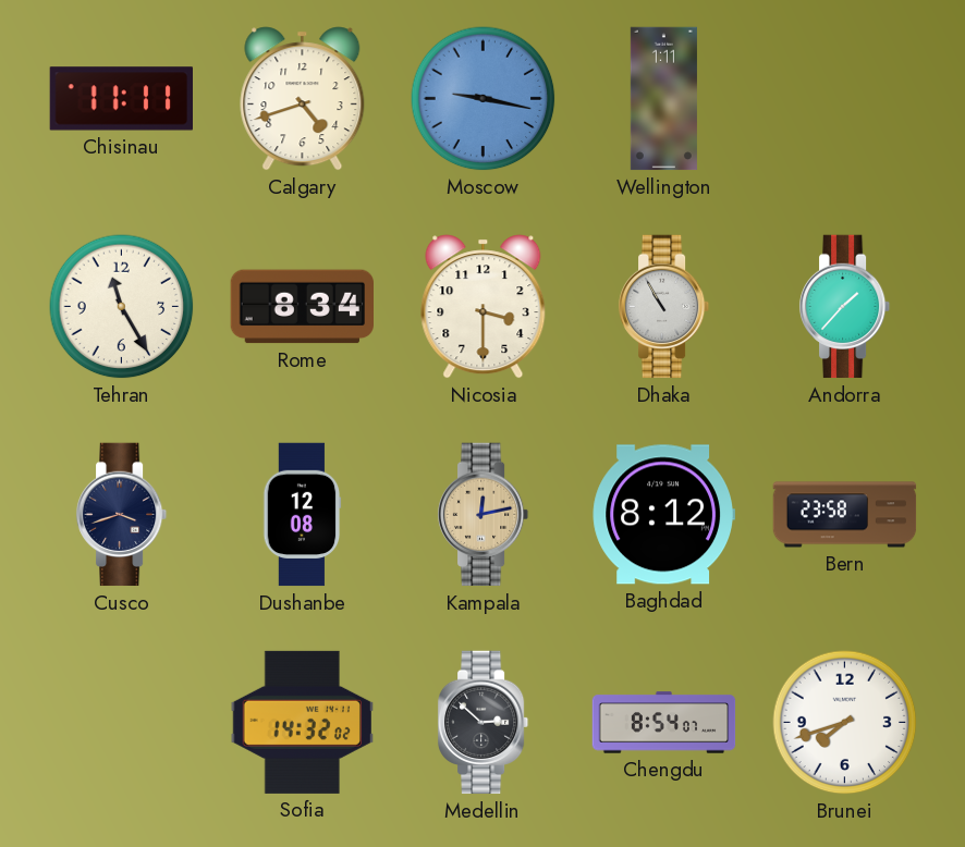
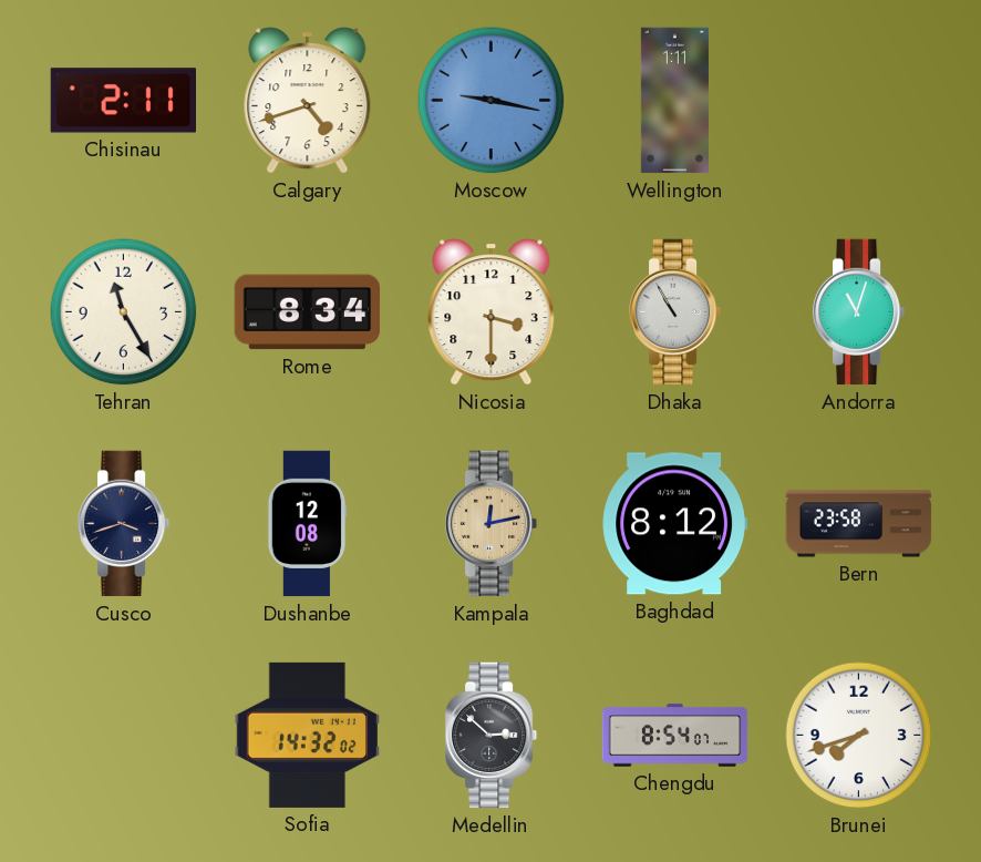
Chisinau: 11:11 -> 2:11 (123, 101)
Andorra: 1:37 -> 11:03 (859, 312)
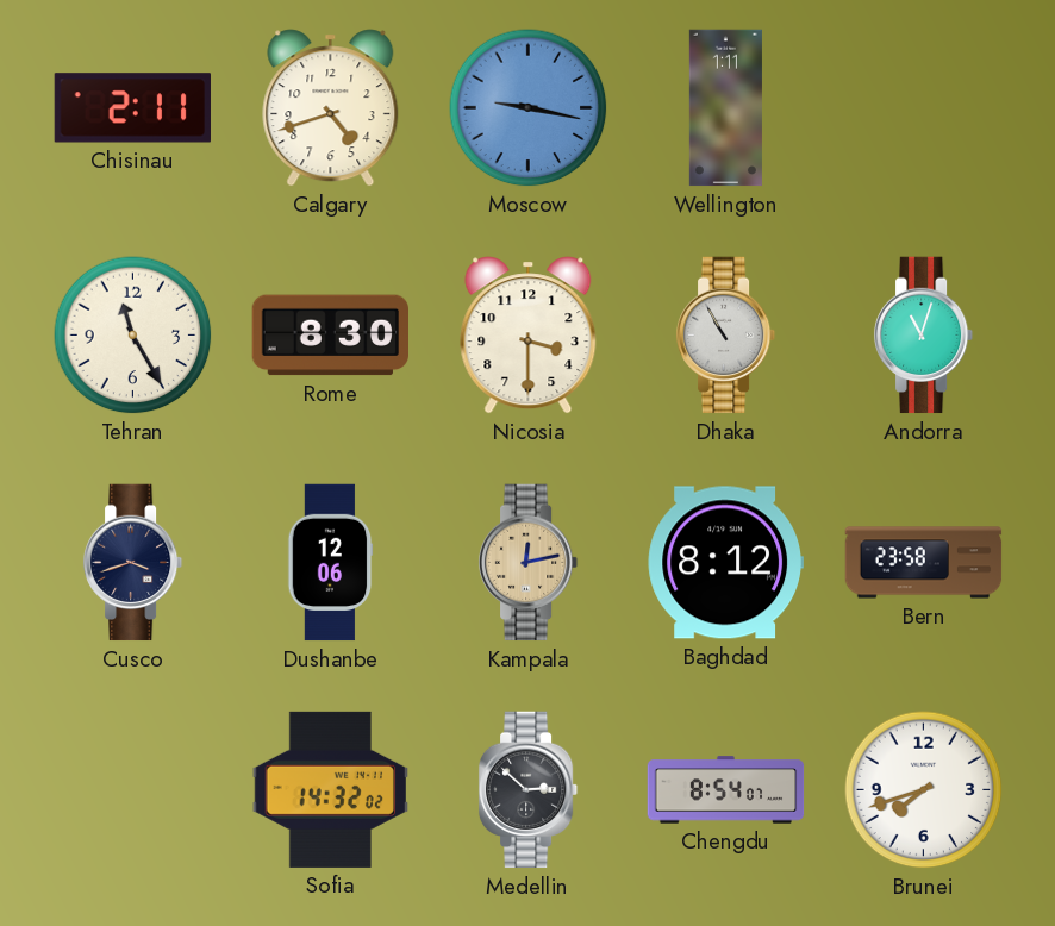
Rome: 8:34 -> 8:30 (330, 336)
Dushanbe: 12:08 -> 12:06 (330, 563)
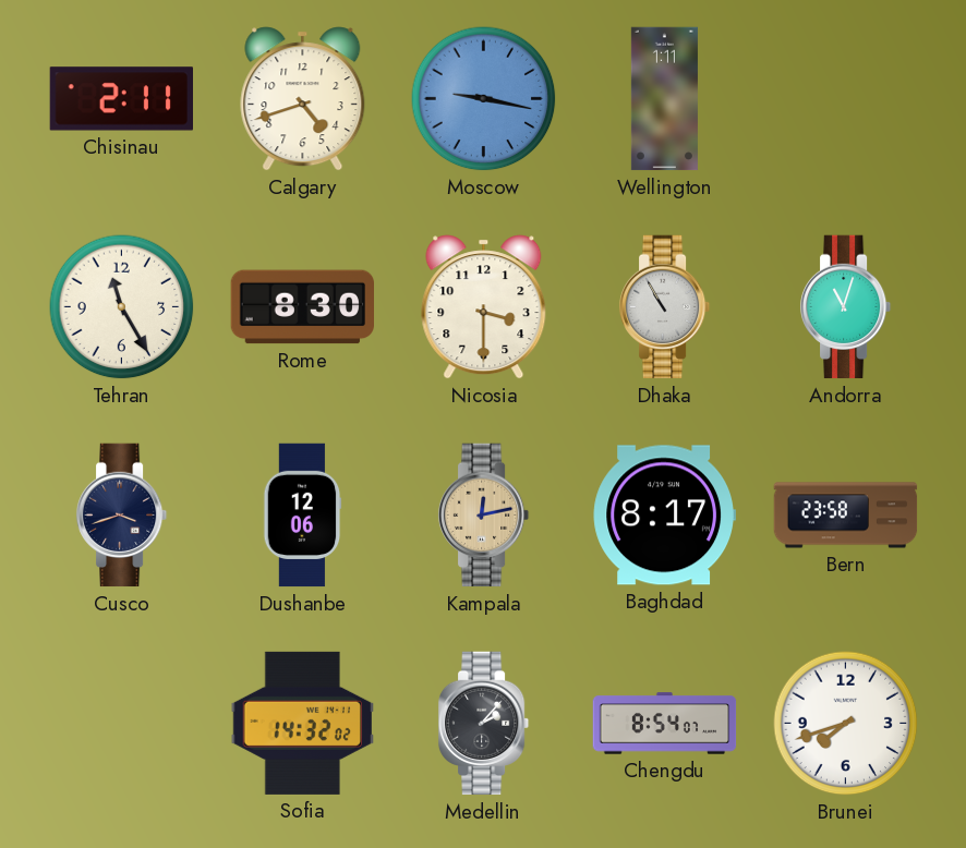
Baghdad: 8:12 -> 8:17 (664, 516)
Medellin: 2:52 -> 2:07 (484, 724)
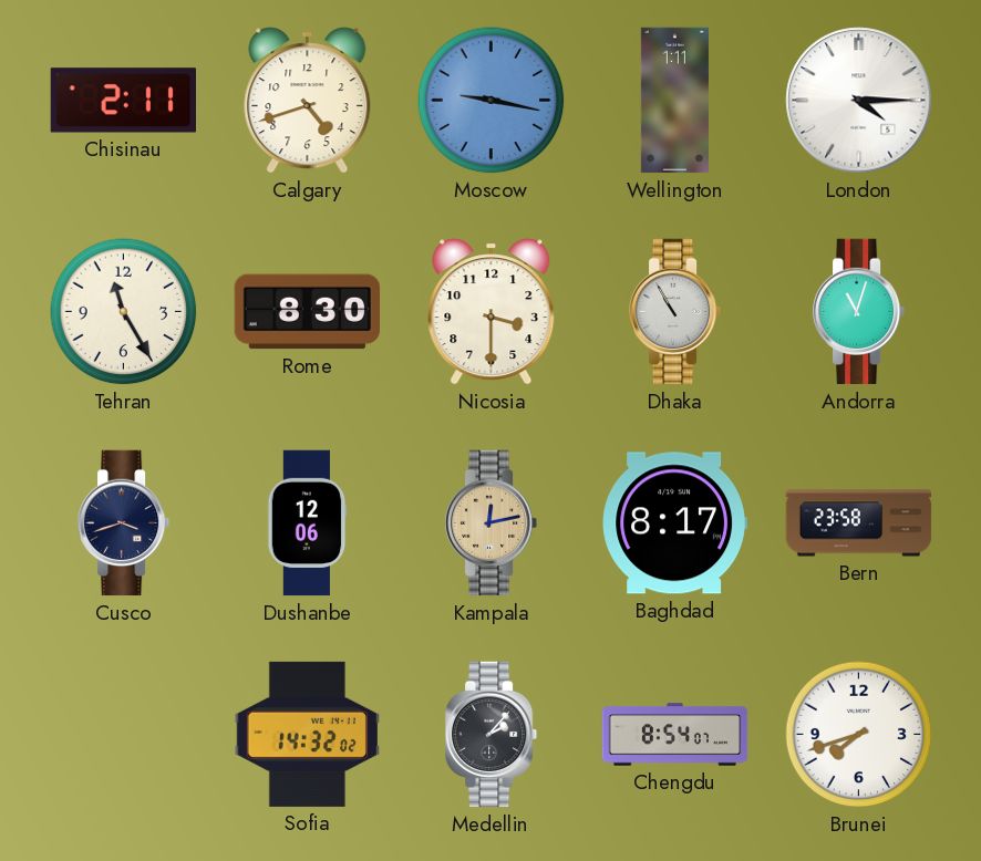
London: none -> 4:15 (859, 101)
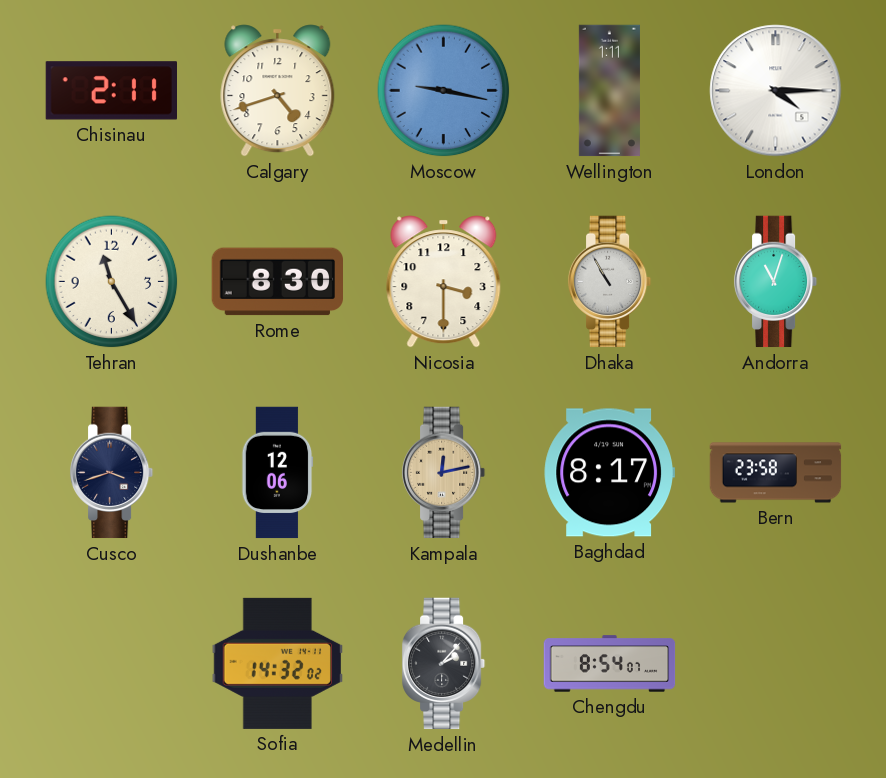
Brunei: 7:42 -> none (859, 735)
